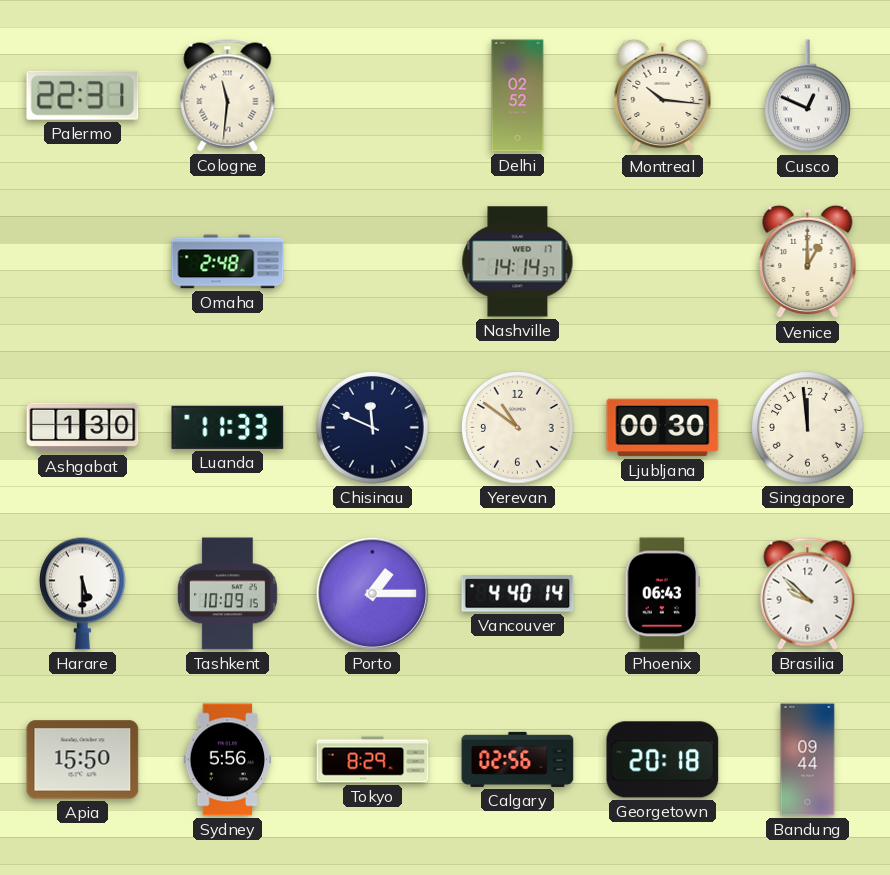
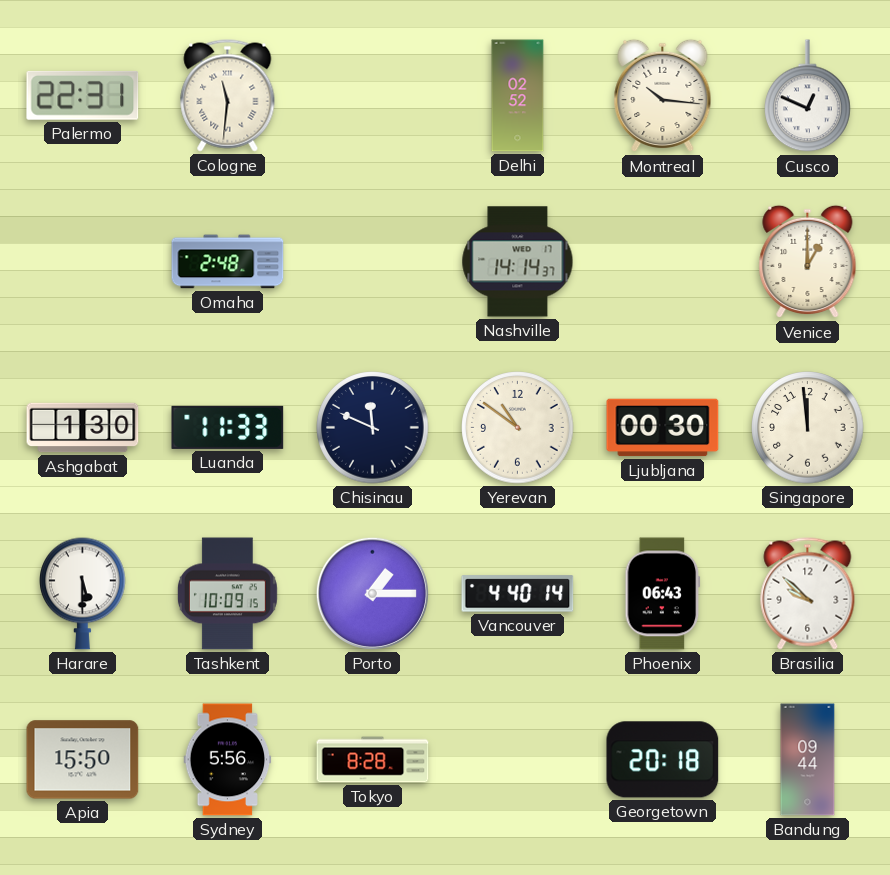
Tokyo: 8:29 -> 8:28 (373, 760)
Calgary: 02:56 -> none (518, 759)
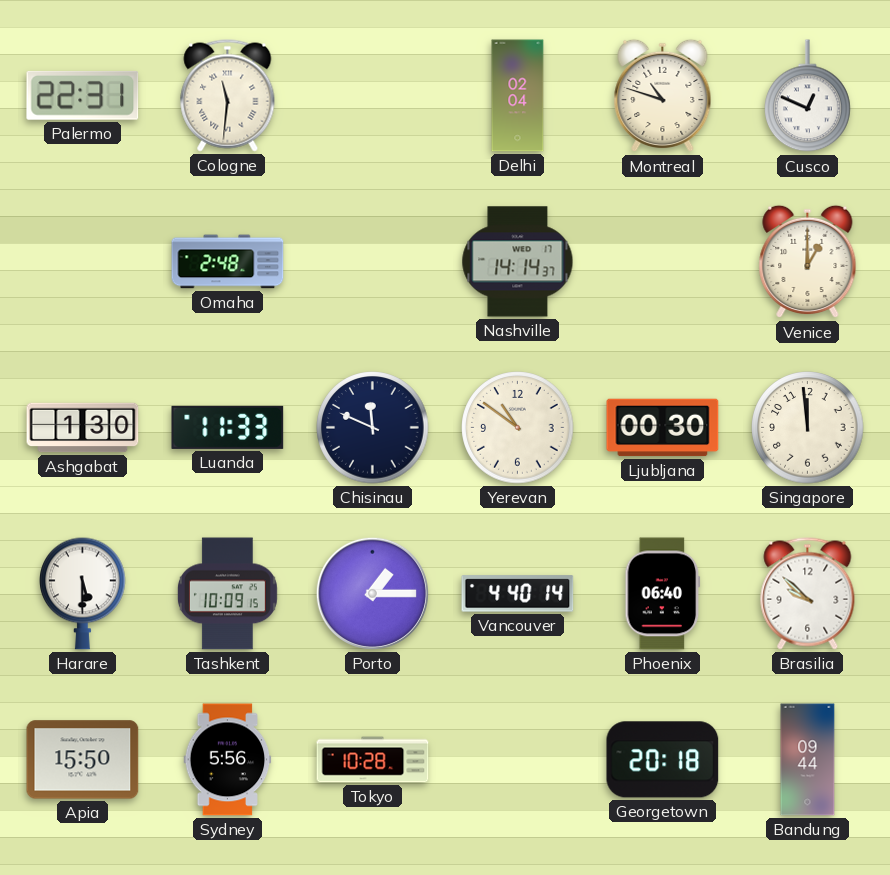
Delhi: 02:52 -> 02:04 (518, 96)
Montreal: 10:16 -> 10:48 (663, 96)
Phoenix: 06:43 -> 06:40 (663, 594)
Tokyo: 8:28 -> 10:28 (373, 760)
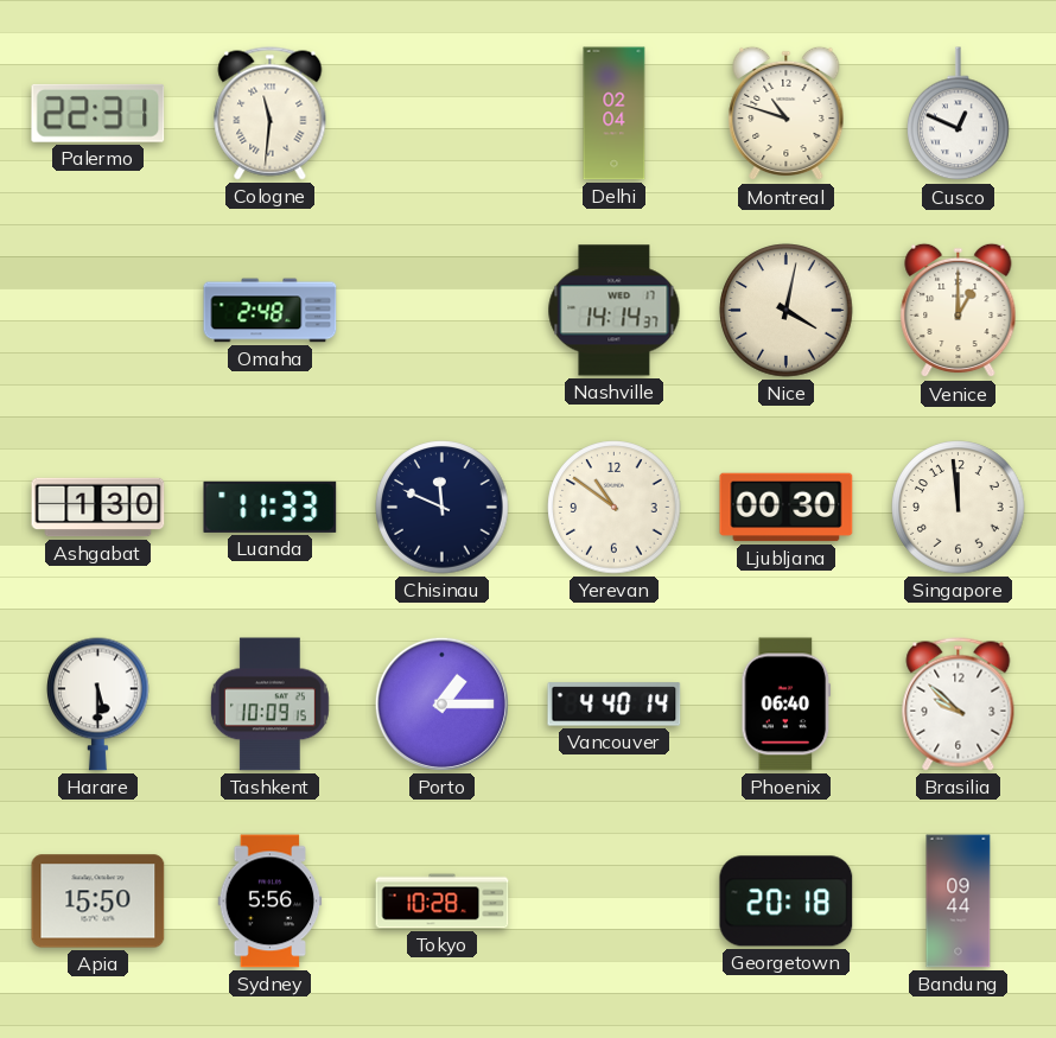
Nice: none -> 4:02 (787, 311)
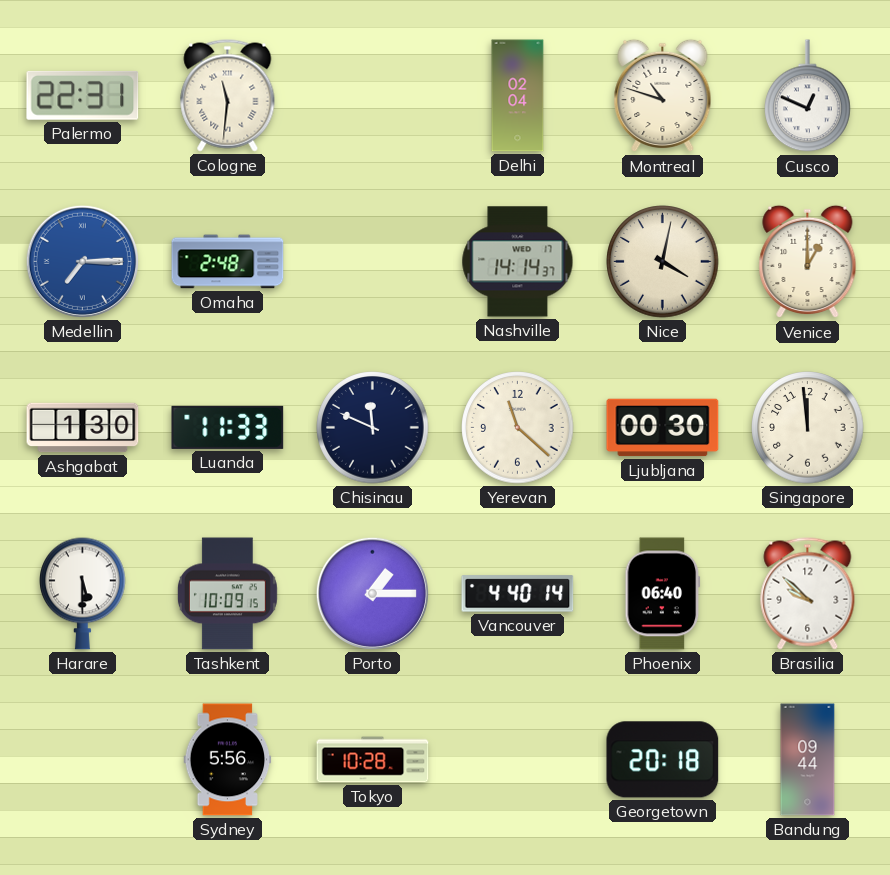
Medellin: none -> 7:15 (82, 261)
Yerevan: 10:51 -> 11:22 (518, 428)
Apia: 15:50 -> none (98, 902)
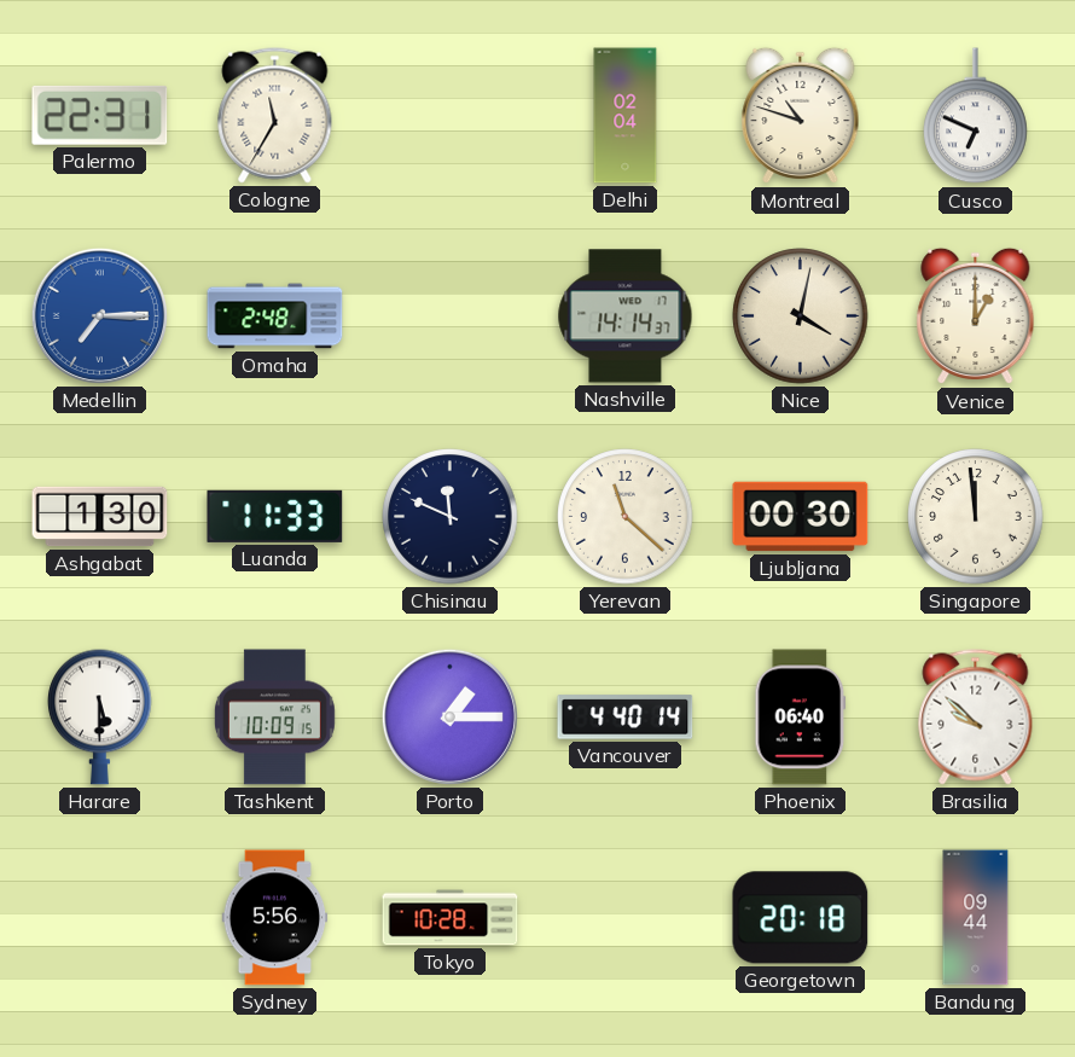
Cologne: 11:31 -> 11:35 (275, 116)
Cusco: 12:49 -> 6:49 (976, 116)
